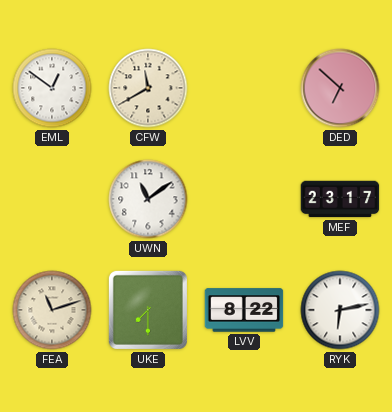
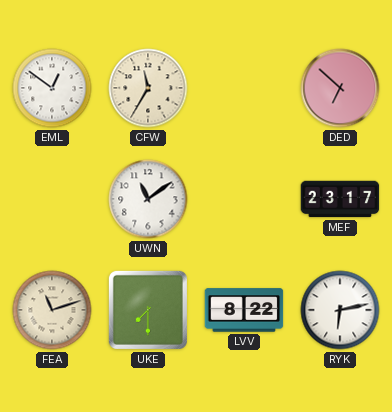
CFW: 11:40 -> 11:35 (148, 88)
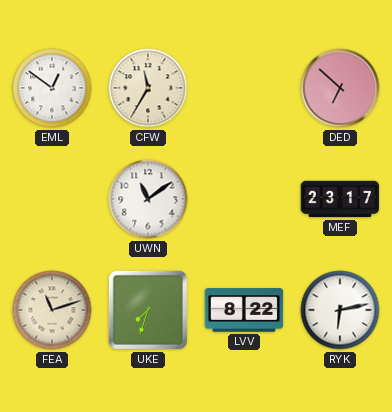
UKE: 7:30 -> 7:33 (148, 310)
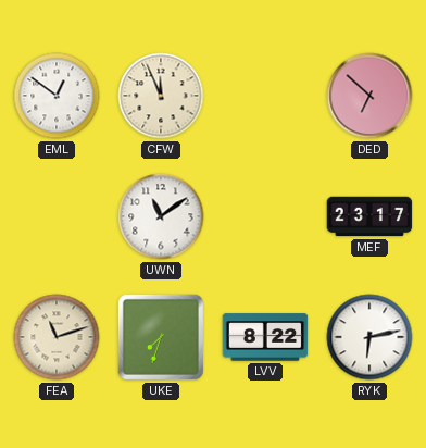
CFW: 11:35 -> 11:56 (161, 96)
